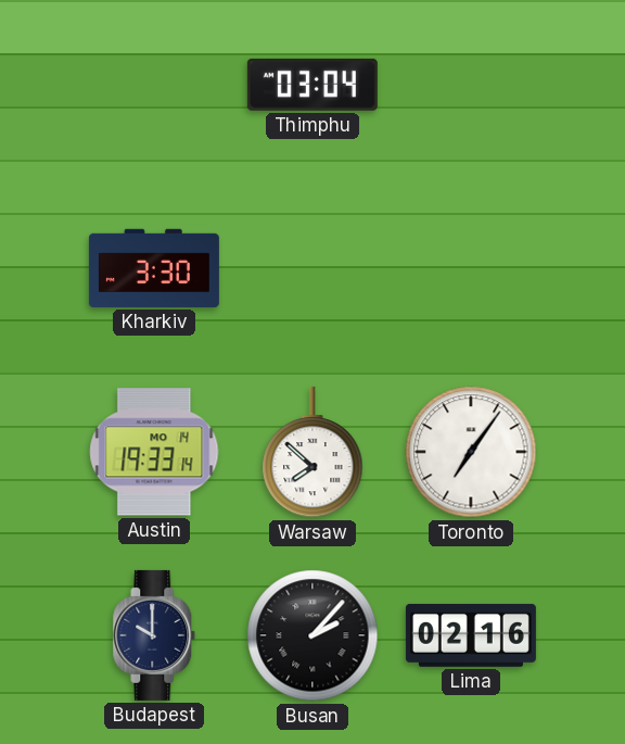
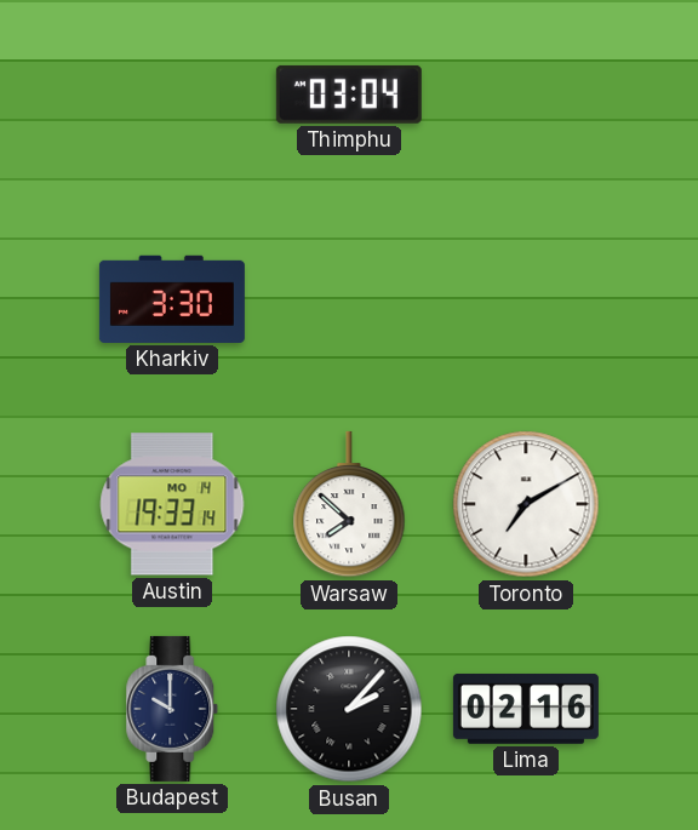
Toronto: 7:06 -> 7:10 (526, 504)
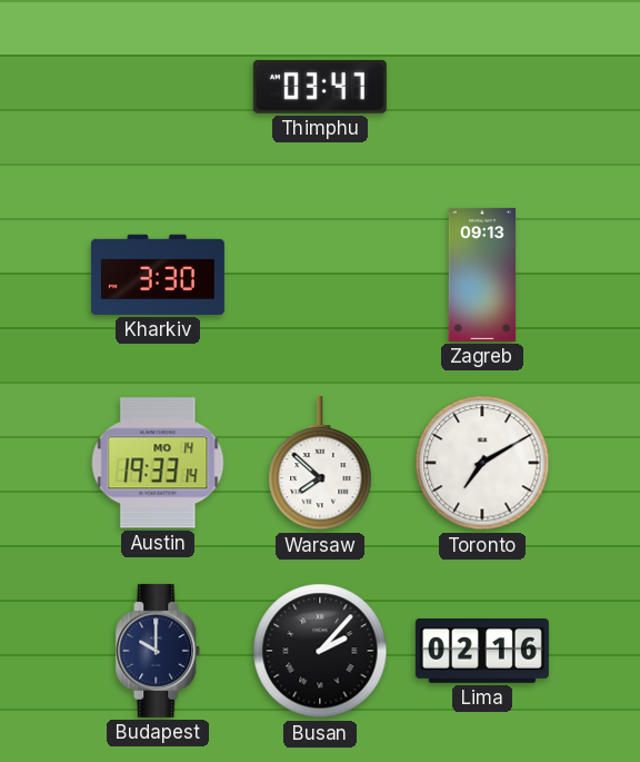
Thimphu: 03:04 -> 03:47 (320, 87)
Zagreb: none -> 09:13 (482, 275)
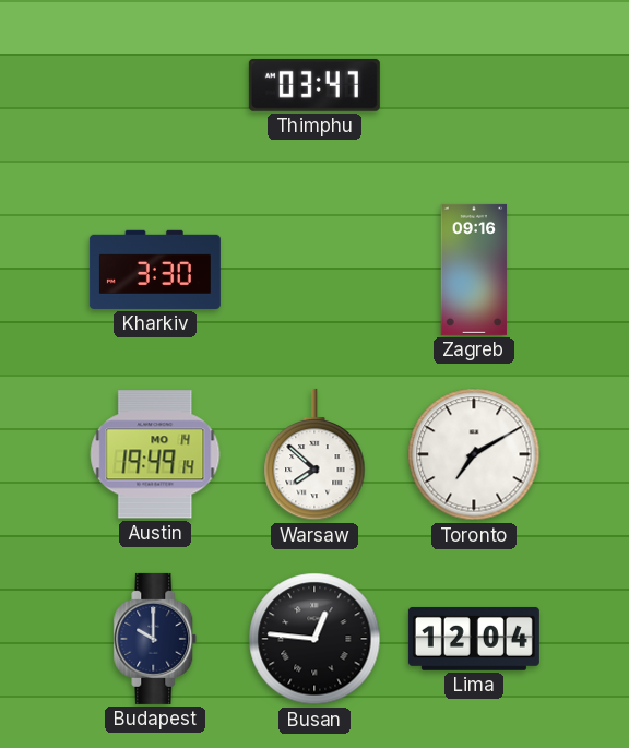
Zagreb: 09:13 -> 09:16 (474, 270)
Austin: 19:33 -> 19:49 (155, 454)
Busan: 2:07 -> 12:46 (314, 639)
Lima: 02:16 -> 12:04 (474, 639)
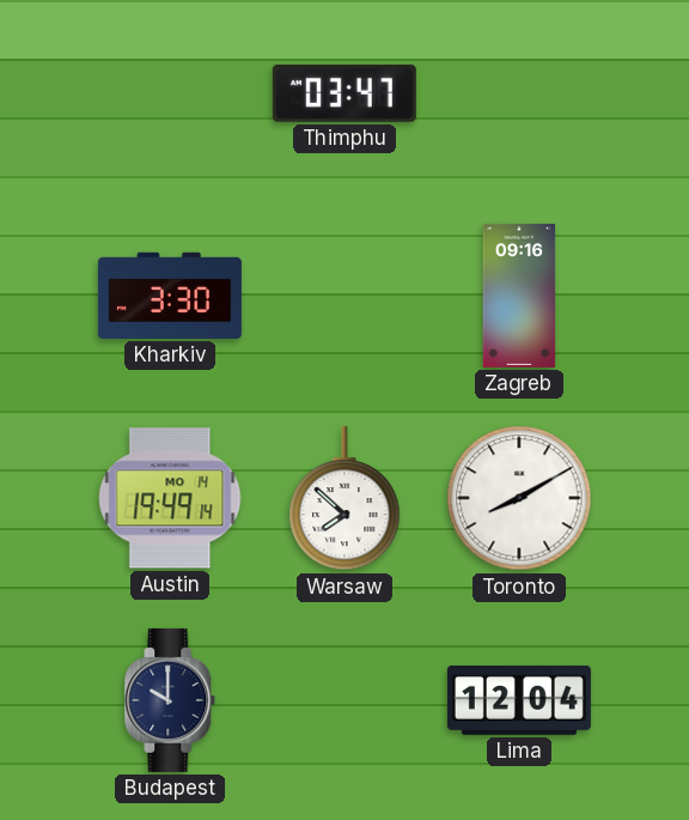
Toronto: 7:10 -> 8:10 (519, 498)
Busan: 12:46 -> none (314, 639)
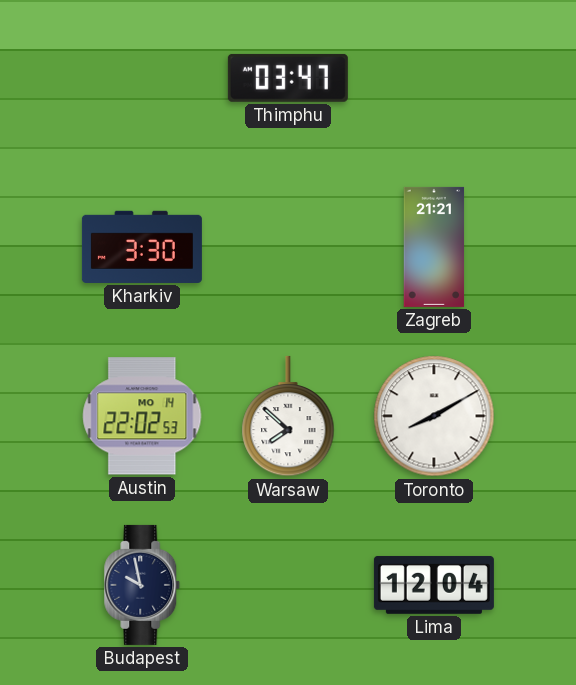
Zagreb: 09:16 -> 21:21 (434, 247)
Austin: 19:49 -> 22:02 (142, 416)
Budapest: 10:00 -> 9:58 (142, 585)
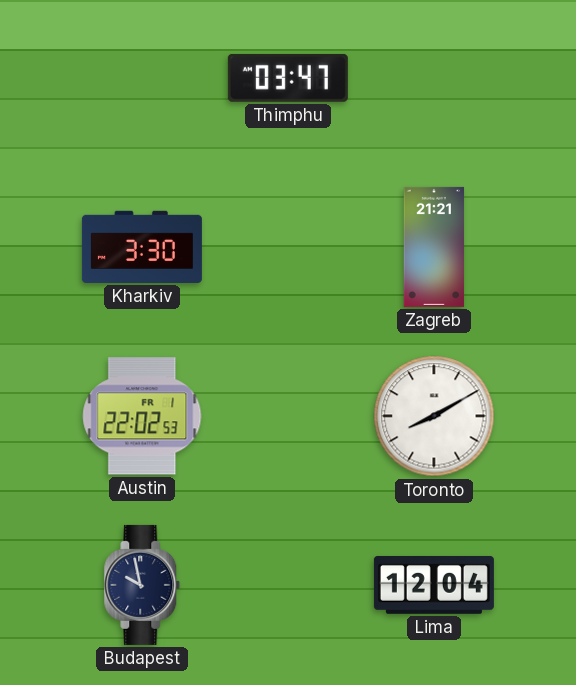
Austin date: MO 14 -> FR 1 (142, 416)
Warsaw: 7:52 -> none (288, 416)
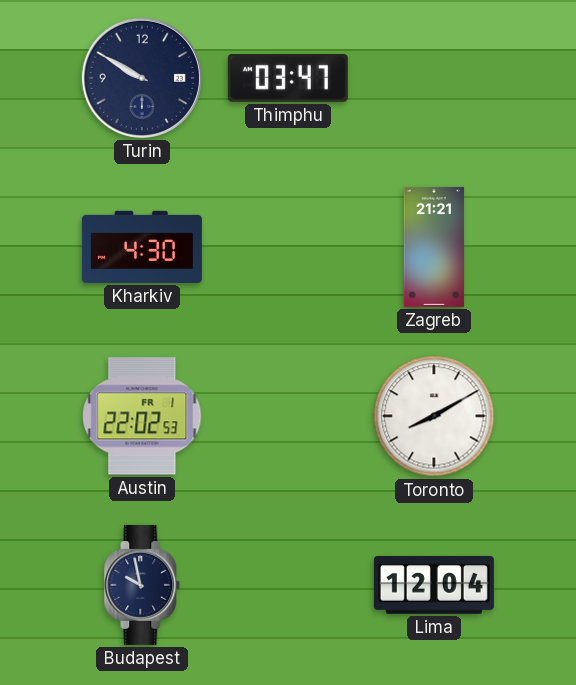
Turin: none -> 9:50 (142, 78)
Kharkiv: 3:30 -> 4:30 (142, 247)
